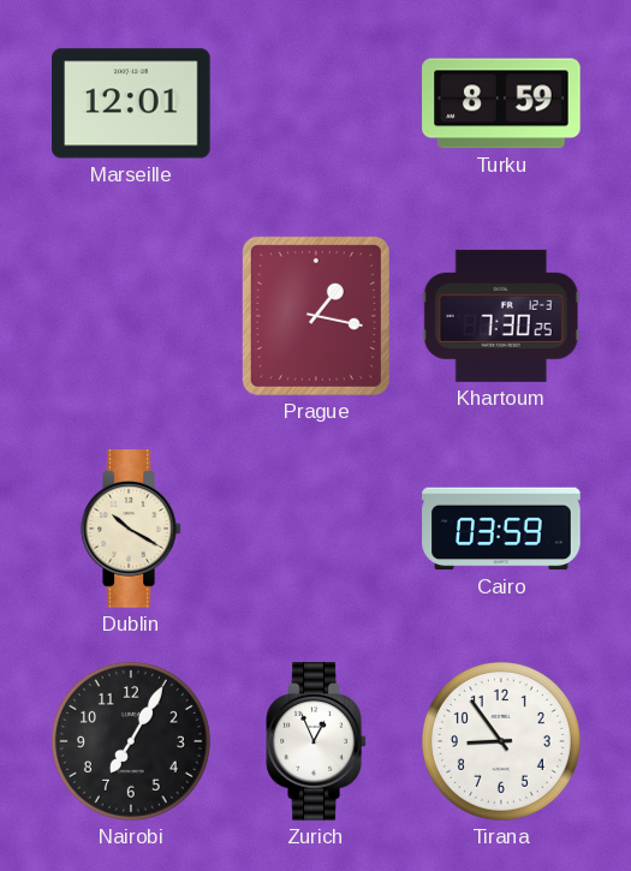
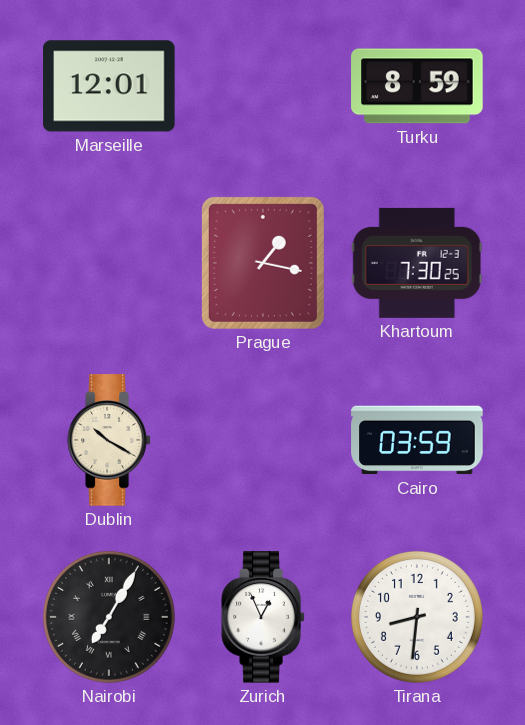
Nairobi numerals: Arabic -> Roman (109, 617)
Tirana: 8:54 -> 8:31 (417, 617)
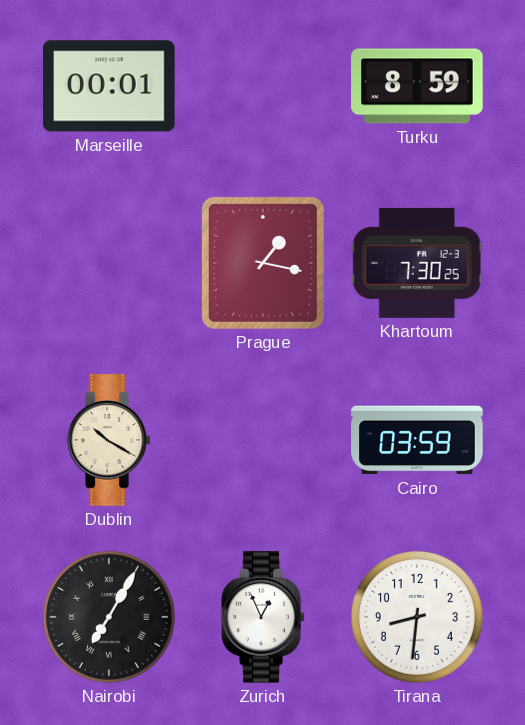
Marseille: 12:01 -> 00:01 (109, 86)
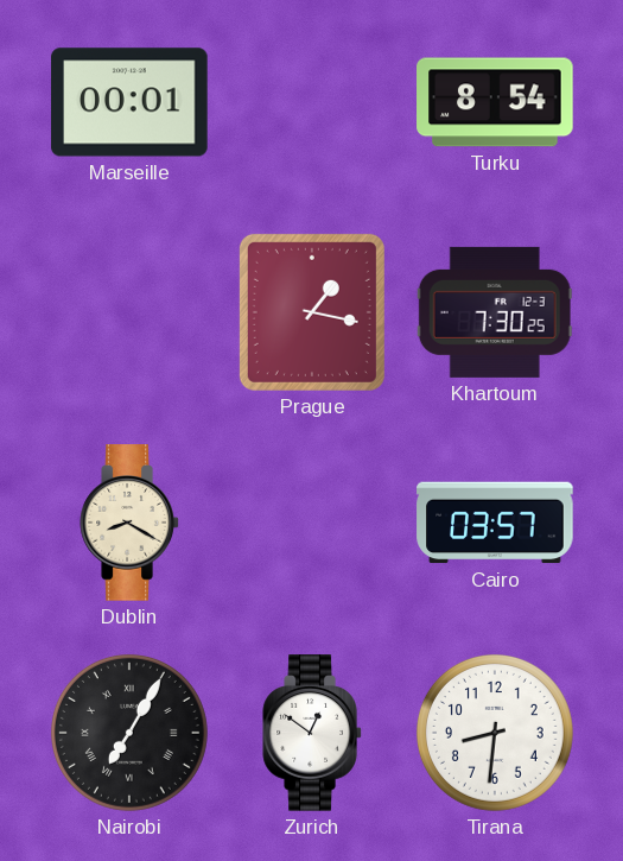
Turku: 8:59 -> 8:54 (495, 102)
Dublin: 10:20 -> 8:20 (129, 523)
Cairo: 03:59 -> 03:57 (495, 523)
Zurich: 12:56 -> 12:51 (312, 733)
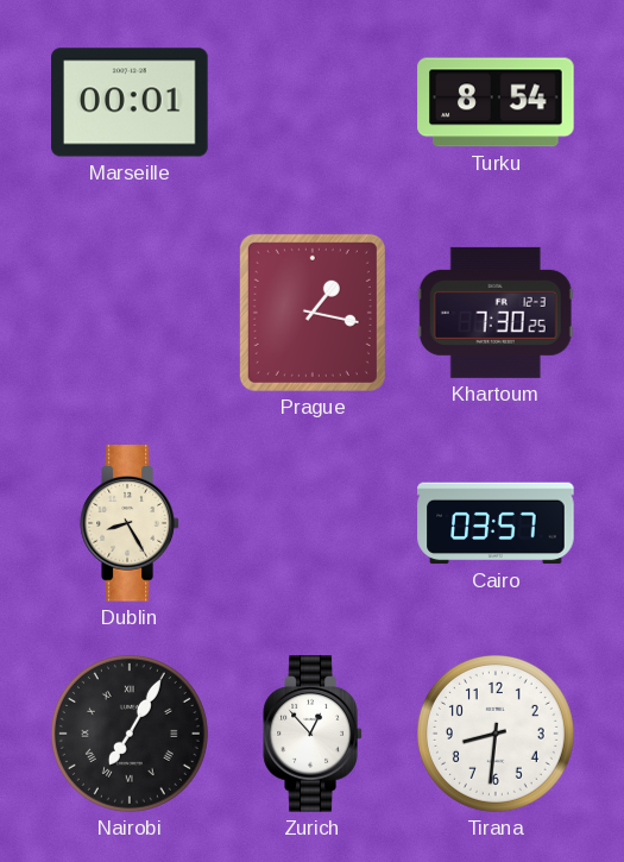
Dublin: 8:20 -> 8:25 (130, 523)
Zurich: 12:51 -> 12:53 (313, 734)
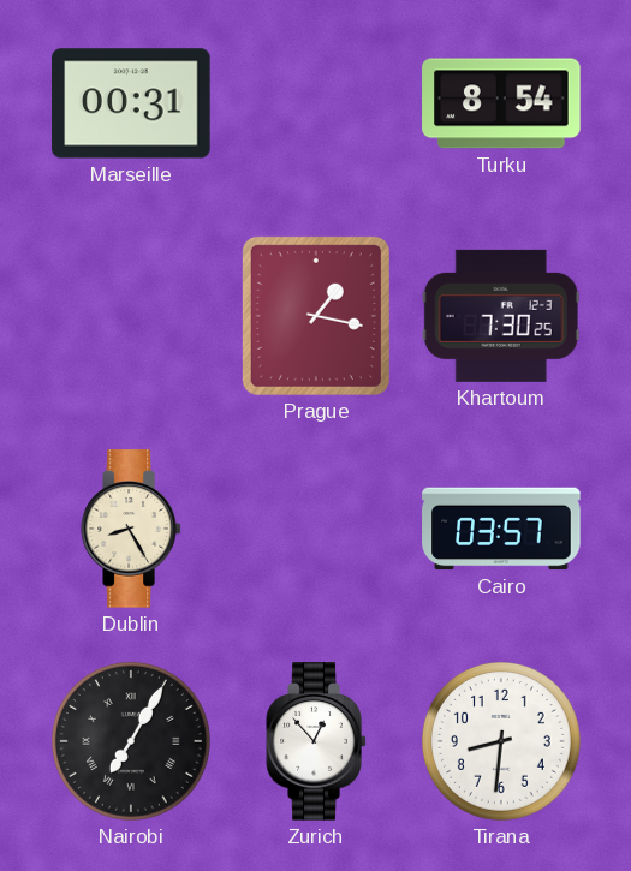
Marseille: 00:01 -> 00:31 (131, 103)
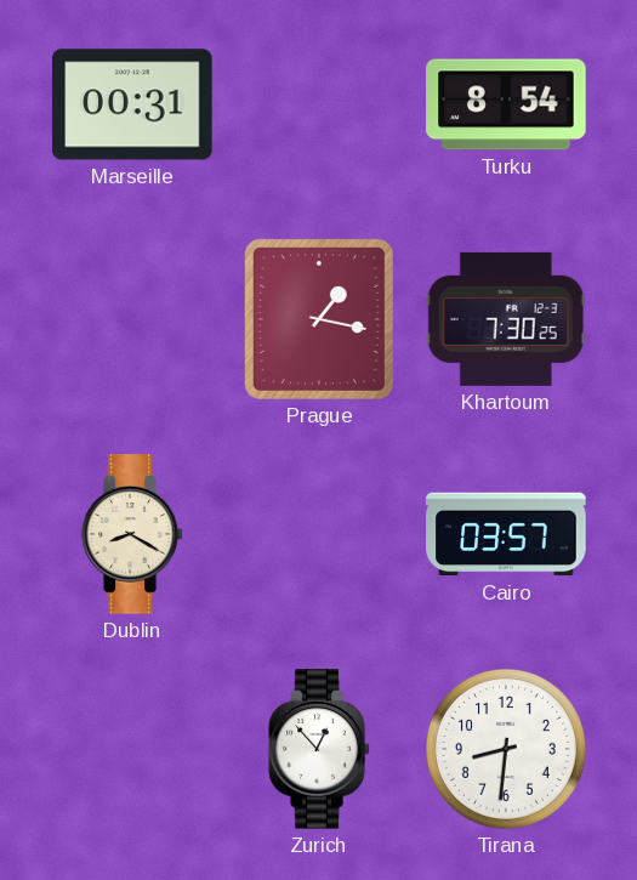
Dublin: 8:25 -> 8:20 (132, 534)
Nairobi: 7:05 -> none (131, 741)
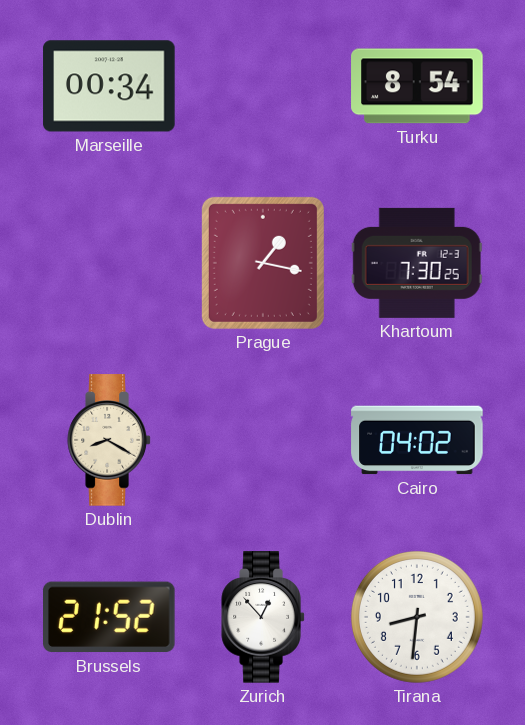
Marseille: 00:31 -> 00:34 (109, 86)
Cairo: 03:57 -> 04:02 (417, 440)
Brussels: none -> 21:52 (110, 617)
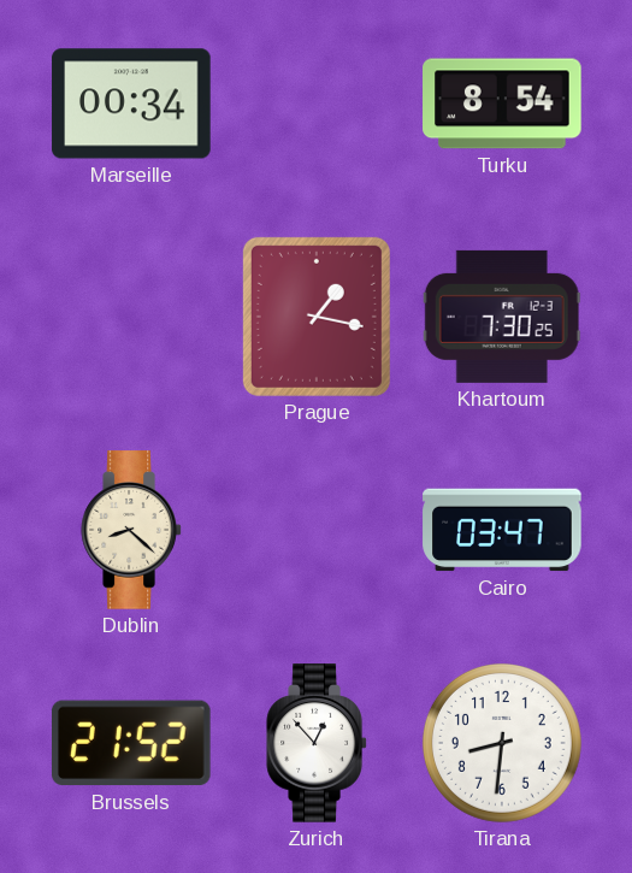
Dublin: 8:20 -> 8:22 (131, 530)
Cairo: 04:02 -> 03:47 (502, 530)
